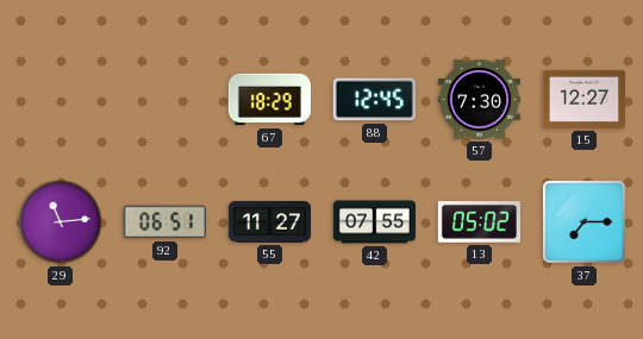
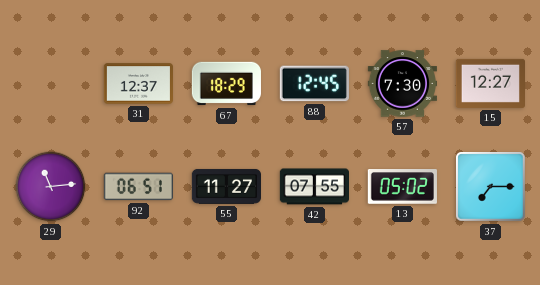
31: none -> 12:37 (138, 84)
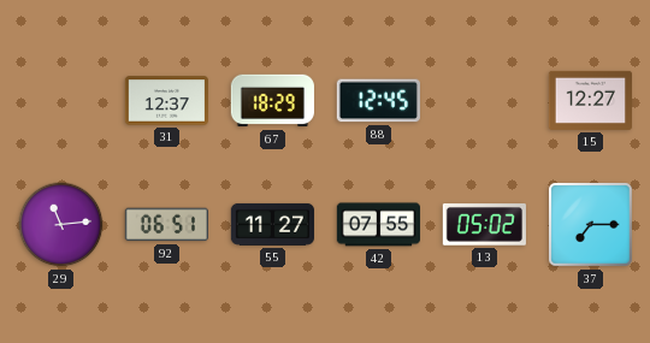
57: 7:30 -> none (402, 84)
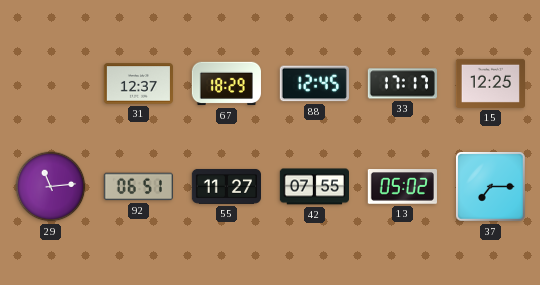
33: none -> 17:17 (402, 84)
15: 12:27 -> 12:25 (490, 83)
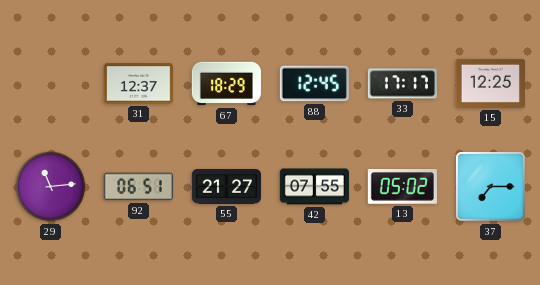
55: 11:27 -> 21:27 (226, 186)
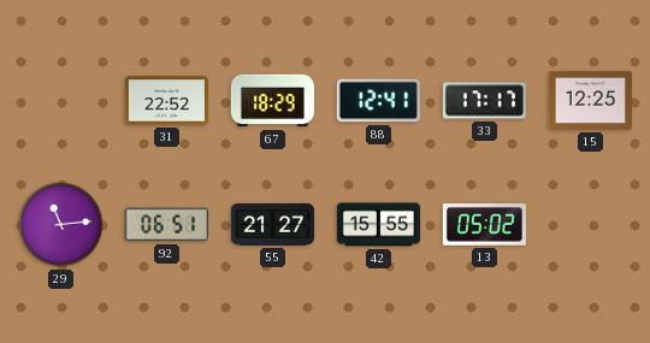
31: 12:37 -> 22:52 (166, 101)
88: 12:45 -> 12:41 (378, 101)
42: 07:55 -> 15:55 (378, 225)
37: 7:15 -> none (491, 187)
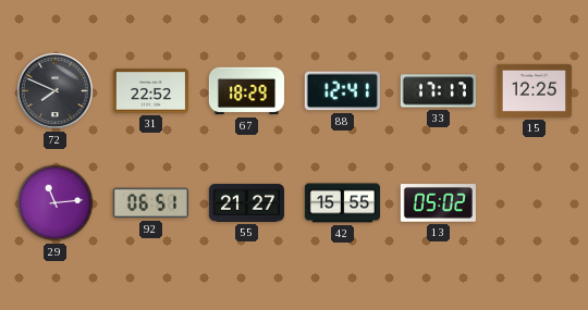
72: none -> 7:49 (54, 90)
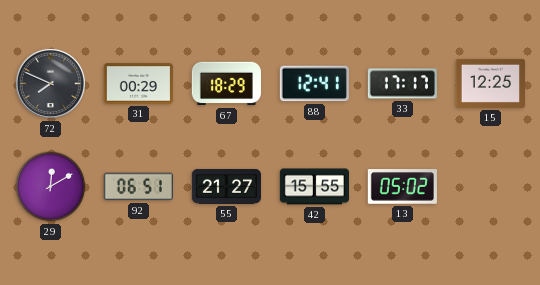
31: 22:52 -> 00:29 (138, 84)
29: 11:14 -> 12:10 (51, 187)
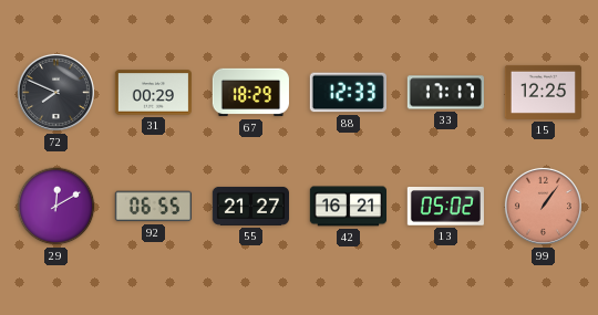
88: 12:41 -> 12:33 (348, 93)
92: 06:51 -> 06:55 (153, 207)
42: 15:55 -> 16:21 (348, 207)
99: none -> 1:06 (543, 206)
